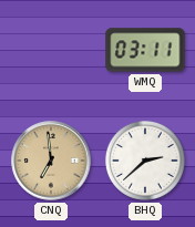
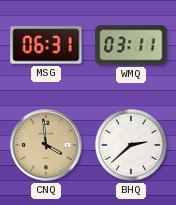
MSG: none -> 06:31 (46, 45)
CNQ: 6:59 -> 3:59 (46, 145)
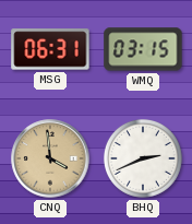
WMQ: 03:11 -> 03:15 (143, 49)
BHQ: 2:38 -> 2:41 (143, 158)
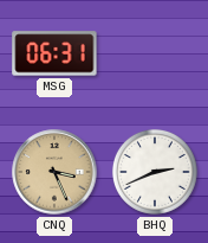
WMQ: 03:15 -> none (143, 49)
CNQ: 3:59 -> 3:26 (54, 172)
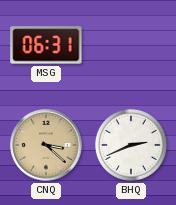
CNQ: 3:26 -> 3:22 (46, 145)
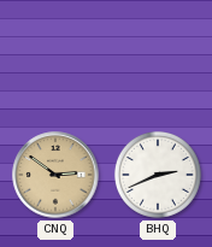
MSG: 06:31 -> none (46, 45)
CNQ: 3:22 -> 2:51 (55, 175)
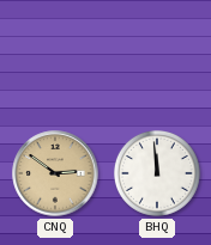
BHQ: 2:41 -> 11:59 (157, 173)
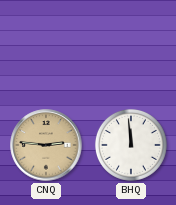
CNQ: 2:51 -> 2:46 (46, 145)
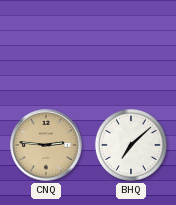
BHQ: 11:59 -> 7:08 (131, 145)
